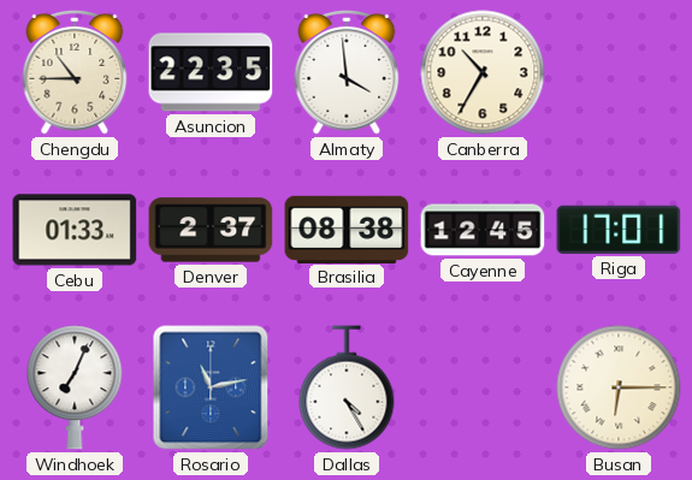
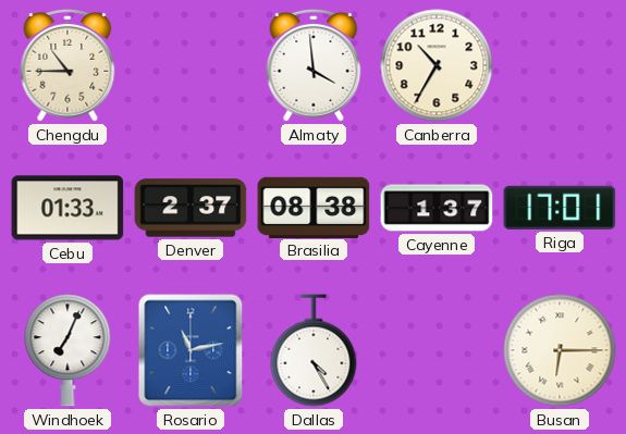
Asuncion: 22:35 -> none (211, 72)
Cayenne: 12:45 -> 1:37 (437, 208)
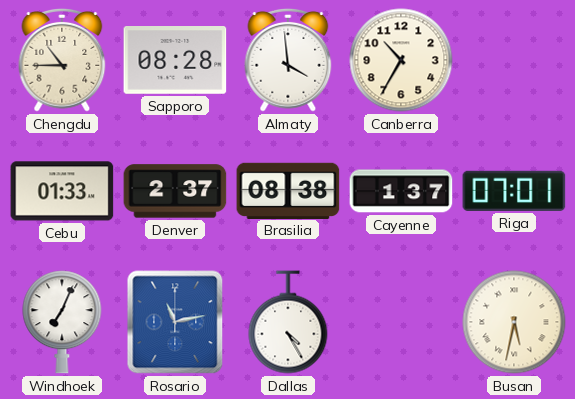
Sapporo: none -> 08:28 (175, 61)
Riga: 17:01 -> 07:01 (514, 191)
Busan: 6:15 -> 5:32 (514, 322)
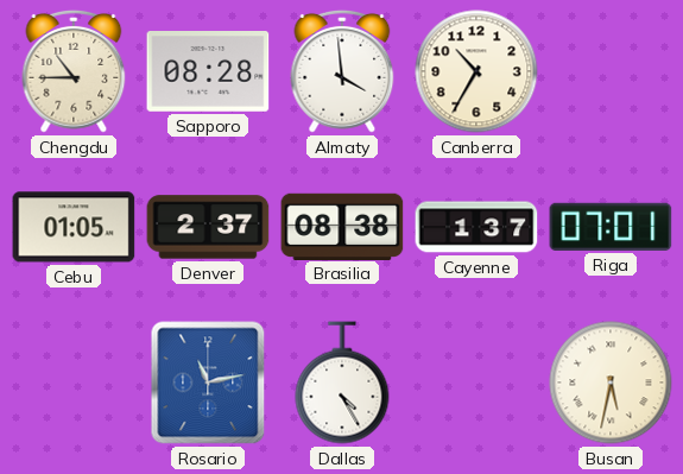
Cebu: 01:33 -> 01:05 (74, 227)
Windhoek: 7:04 -> none (62, 322)
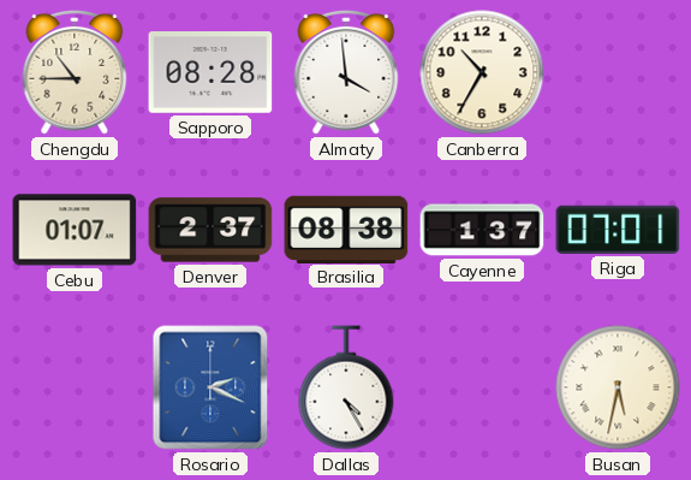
Cebu: 01:05 -> 01:07 (75, 230)
Rosario: 11:13 -> 2:19 (210, 387)
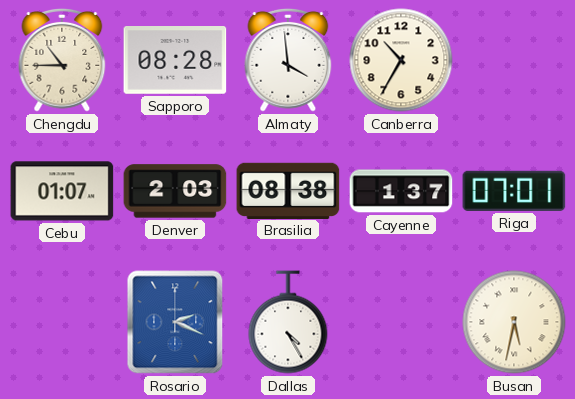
Denver: 2:37 -> 2:03 (175, 191)
